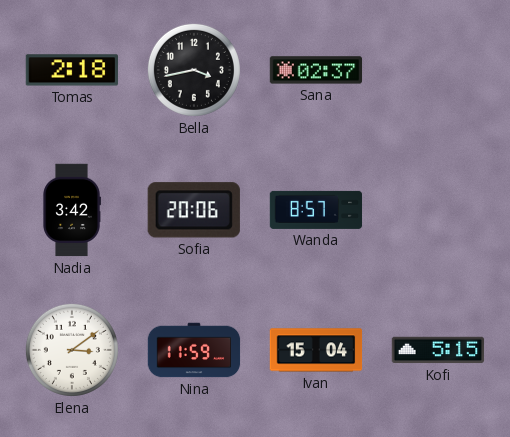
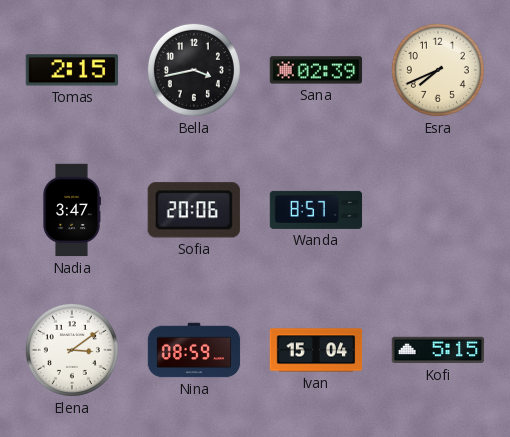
Tomas: 2:18 -> 2:15 (72, 70)
Sana: 02:37 -> 02:39 (316, 70)
Esra: none -> 7:41 (438, 70)
Nadia: 3:42 -> 3:47 (72, 210)
Nina: 11:59 -> 08:59 (194, 350)
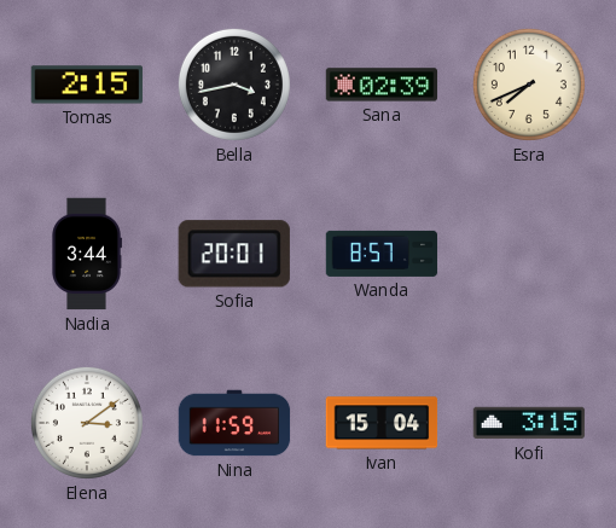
Nadia: 3:47 -> 3:44 (87, 254)
Sofia: 20:06 -> 20:01 (234, 254)
Nina: 08:59 -> 11:59 (234, 423)
Kofi: 5:15 -> 3:15 (529, 423)
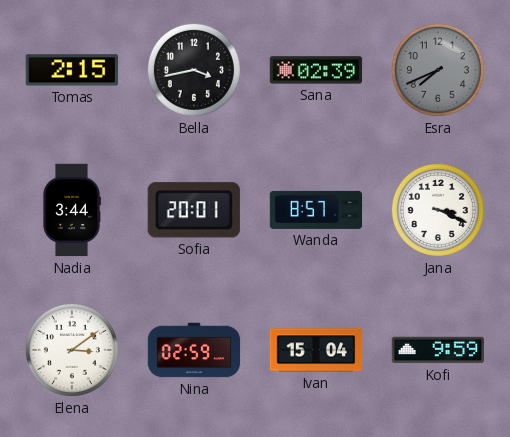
Esra dial: cream -> grey (438, 70)
Jana: none -> 3:19 (438, 210)
Nina: 11:59 -> 02:59 (194, 350)
Kofi: 3:15 -> 9:59 (438, 350)
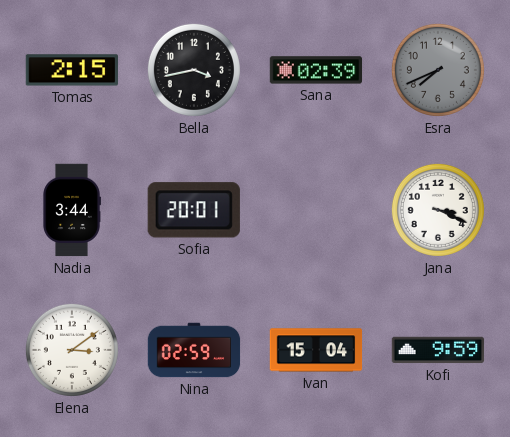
Wanda: 8:57 -> none (316, 210)
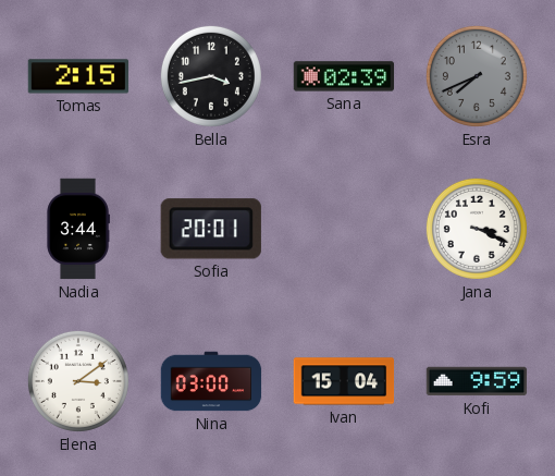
Nina: 02:59 -> 03:00 (211, 381)
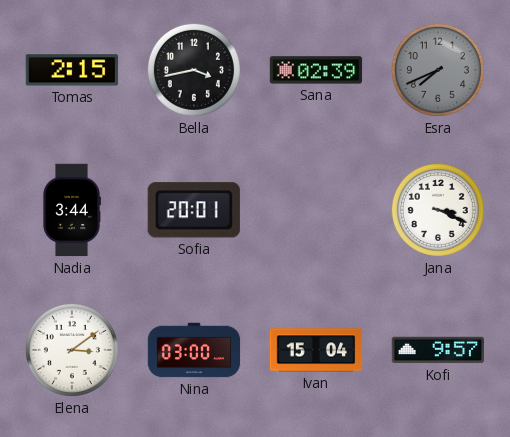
Kofi: 9:59 -> 9:57 (438, 350)
